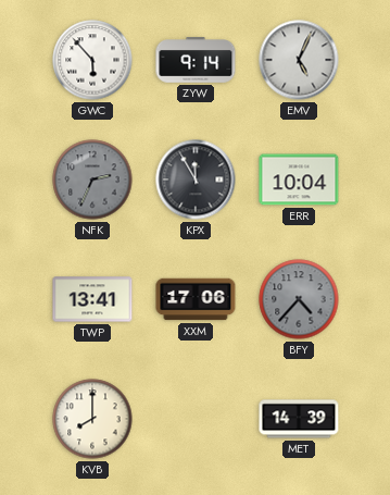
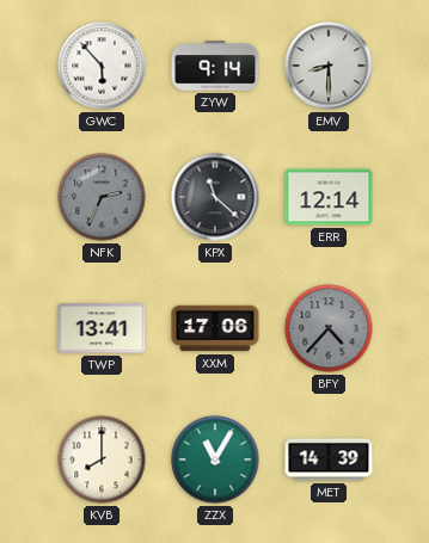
EMV: 5:04 -> 8:30 (329, 66)
KPX: 11:55 -> 11:22 (215, 197)
ERR: 10:04 -> 12:14 (329, 197)
ZZX: none -> 11:05 (215, 459)
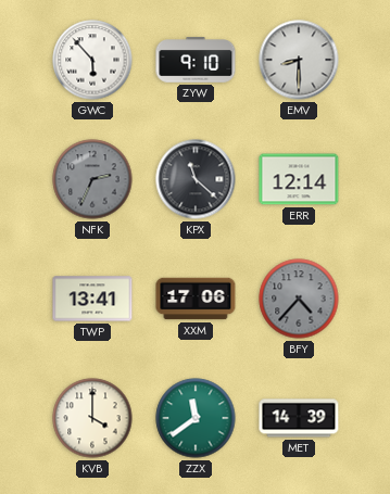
ZYW: 9:14 -> 9:10 (196, 60)
KVB: 8:00 -> 4:00 (92, 418)
ZZX: 11:05 -> 11:39 (196, 418)
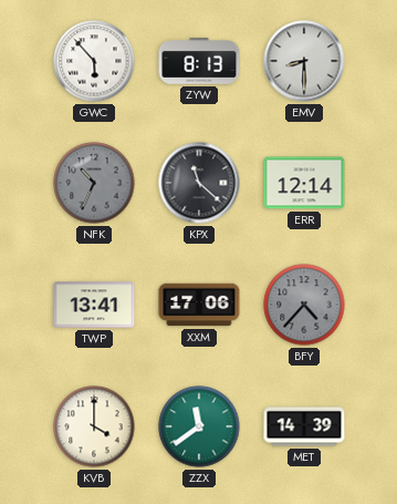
ZYW: 9:10 -> 8:13 (199, 61)
NFK: 2:34 -> 10:34 (94, 183)
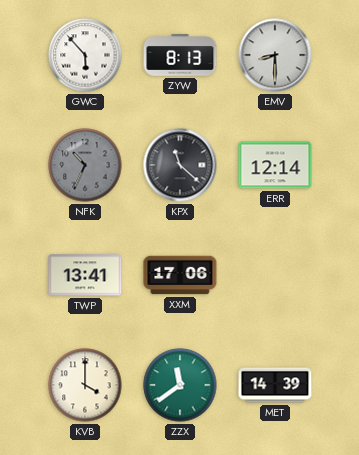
BFY: 4:37 -> none (304, 305)
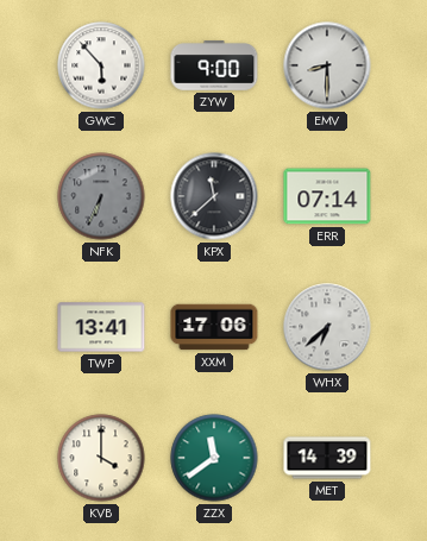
ZYW: 8:13 -> 9:00 (214, 65)
NFK: 10:34 -> 6:34 (101, 196)
KPX: 11:22 -> 11:38 (214, 196)
ERR: 12:14 -> 07:14 (327, 196)
WHX: none -> 6:38 (327, 327)
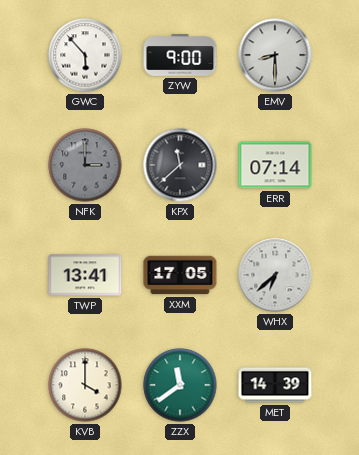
NFK: 6:34 -> 3:00 (85, 165)
XXM: 17:06 -> 17:05 (180, 275)
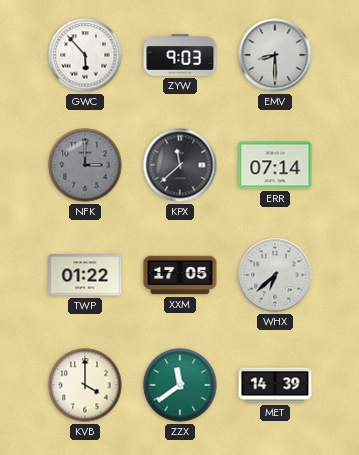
ZYW: 9:00 -> 9:03 (180, 55)
TWP: 13:41 -> 01:22 (85, 275)
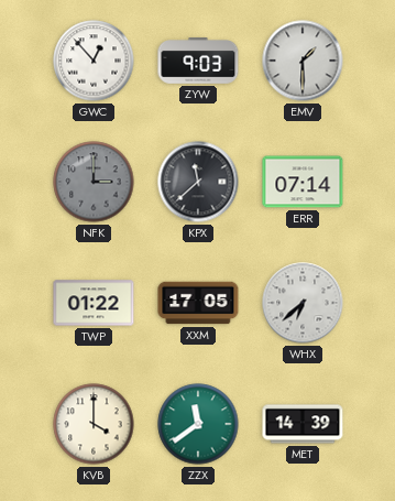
GWC: 5:53 -> 12:53 (94, 61)
EMV: 8:30 -> 1:30 (303, 61)
